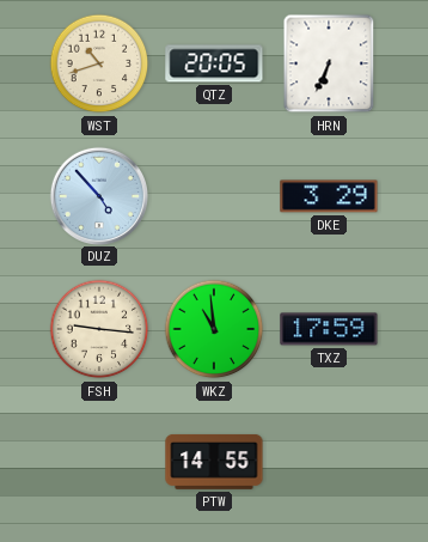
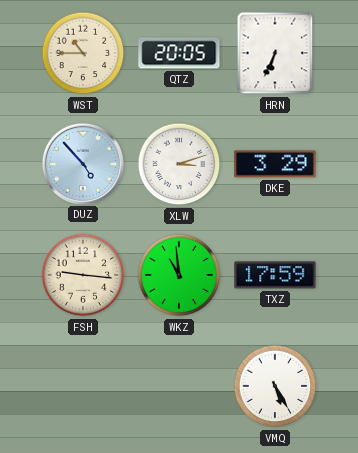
WST: 10:42 -> 10:45 (83, 53)
XLW: none -> 3:12 (179, 164)
PTW: 14:55 -> none (214, 462)
VMQ: none -> 5:25 (275, 386)
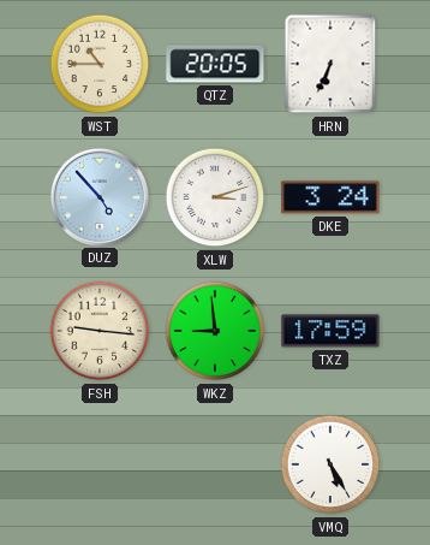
DKE: 3:29 -> 3:24 (330, 197)
WKZ: 10:59 -> 8:59 (215, 331)
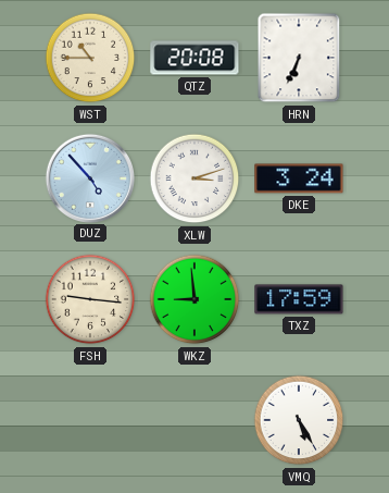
QTZ: 20:05 -> 20:08 (195, 58)
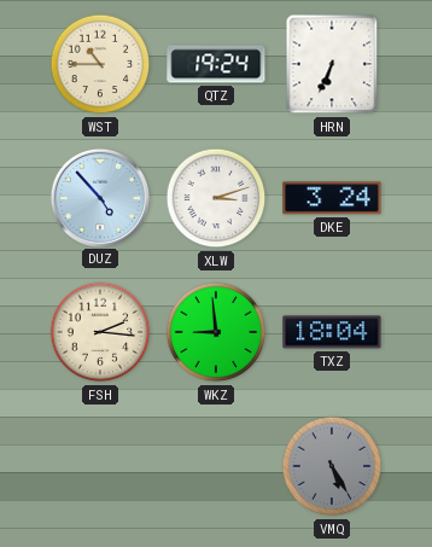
QTZ: 20:08 -> 19:24 (216, 64)
FSH: 9:16 -> 2:16 (100, 332)
TXZ: 17:59 -> 18:04 (332, 332)
VMQ dial: white -> grey (332, 466)
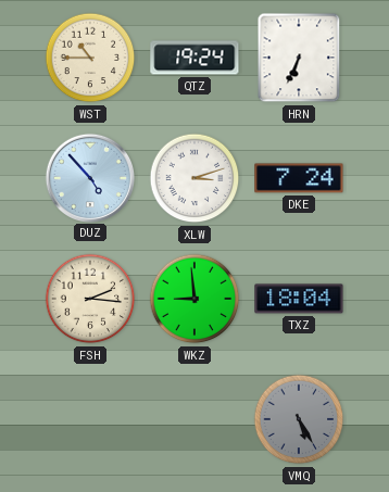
DKE: 3:24 -> 7:24 (299, 178)
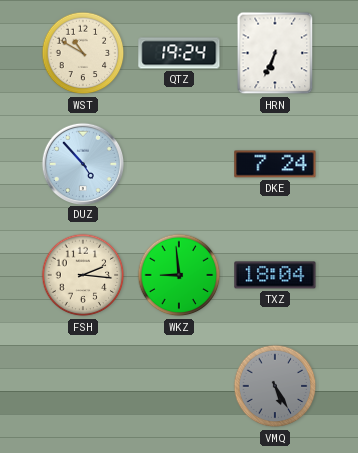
WST: 10:45 -> 10:50 (83, 53)
XLW: 3:12 -> none (195, 178)
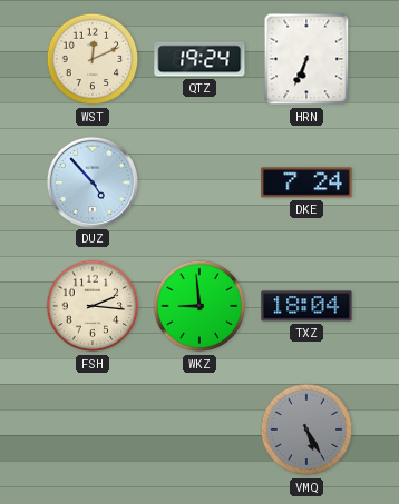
WST: 10:50 -> 12:11 (93, 59)
